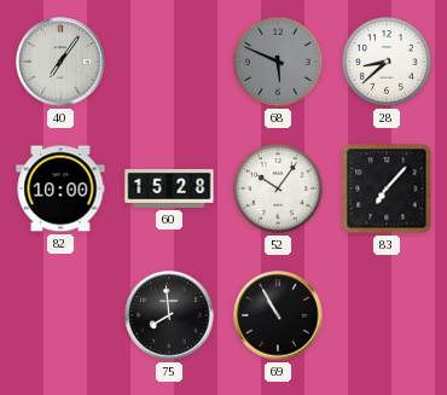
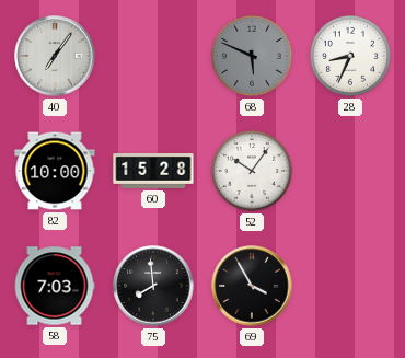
28: 8:38 -> 8:34 (350, 56)
83: 7:07 -> none (387, 188)
58: none -> 7:03 (55, 286)
69: 10:55 -> 3:55 (252, 286)
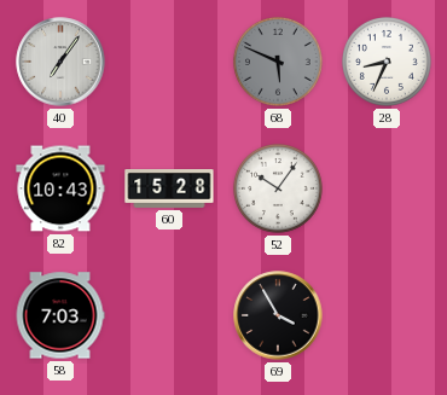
82: 10:00 -> 10:43 (60, 188)
75: 7:59 -> none (153, 286)
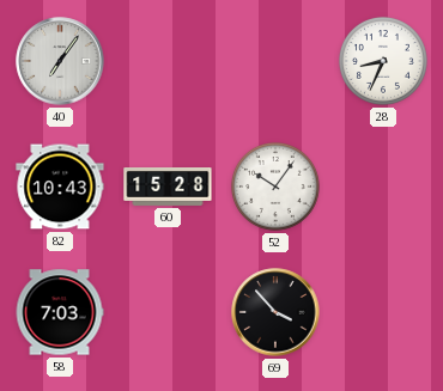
68: 5:49 -> none (278, 62)
69: 3:55 -> 3:53 (275, 312)
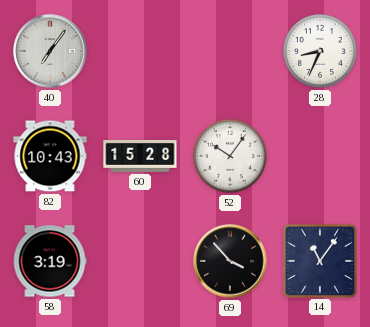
58: 7:03 -> 3:19 (50, 261)
14: none -> 11:06 (319, 260)
